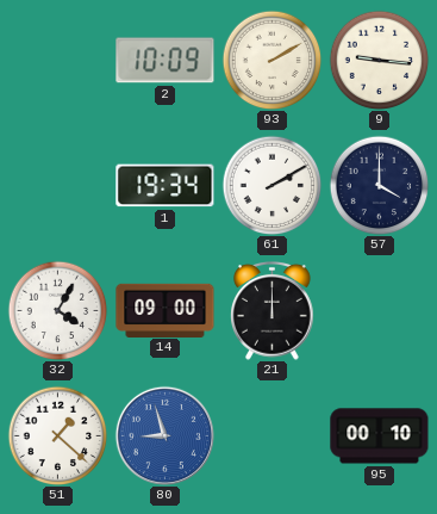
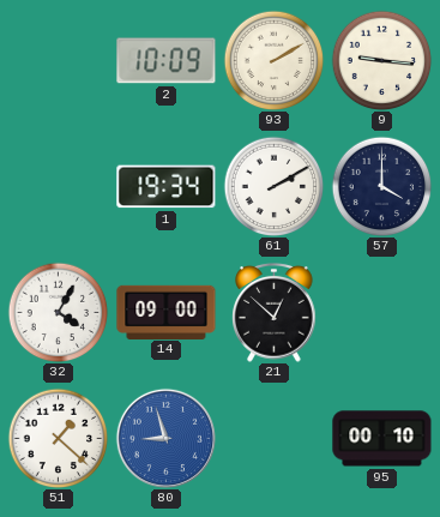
21: 12:00 -> 12:52 (275, 313)
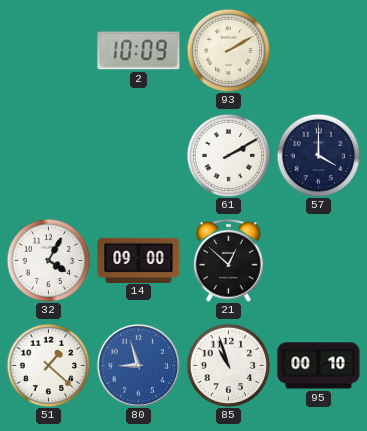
9: 9:16 -> none (381, 60)
1: 19:34 -> none (167, 187)
85: none -> 10:57 (228, 365)
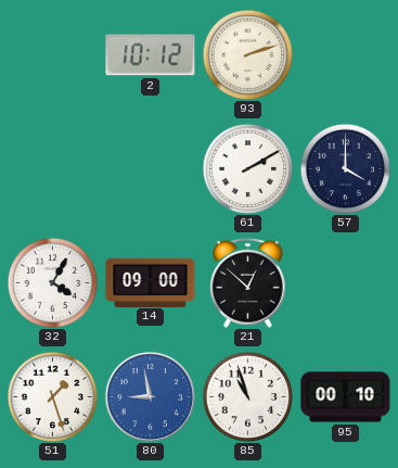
2: 10:09 -> 10:12 (151, 55)
93: 2:10 -> 2:12 (247, 54)
51: 1:22 -> 1:27 (52, 396)
80: 8:57 -> 8:58 (150, 396)
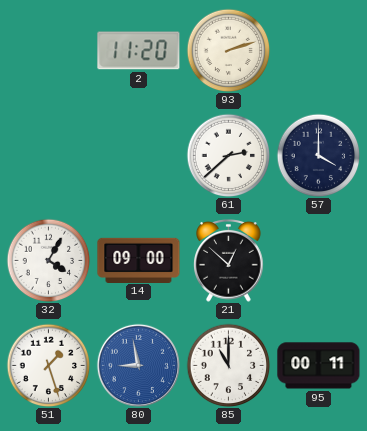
2: 10:12 -> 11:20 (139, 51)
61: 2:10 -> 2:38 (228, 155)
85: 10:57 -> 11:00 (228, 365)
95: 00:10 -> 00:11 (319, 366)
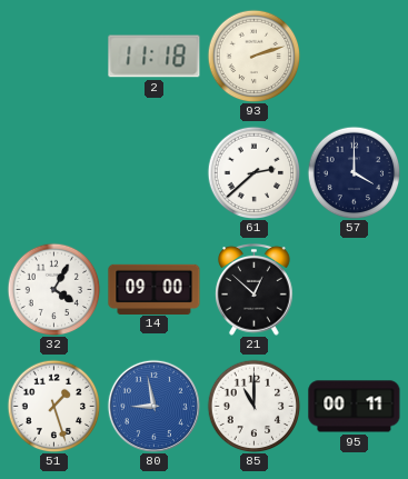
2: 11:20 -> 11:18 (155, 57)
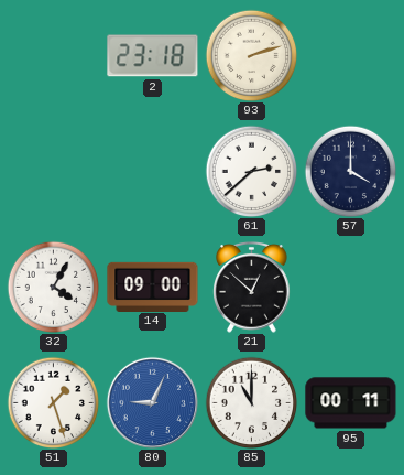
2: 11:18 -> 23:18 (153, 56)
80: 8:58 -> 9:04 (152, 402)
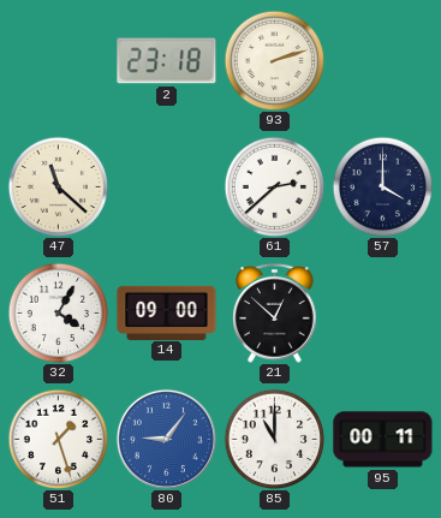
47: none -> 11:22 (58, 186)
80: 9:04 -> 9:06 (166, 439)
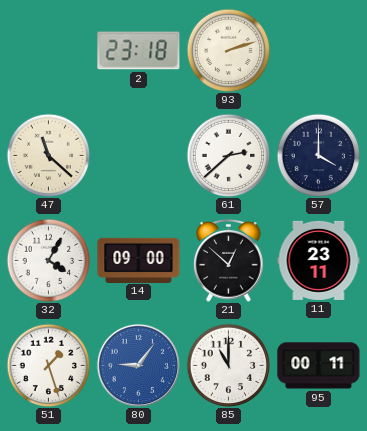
11: none -> 23:11 (319, 260)
